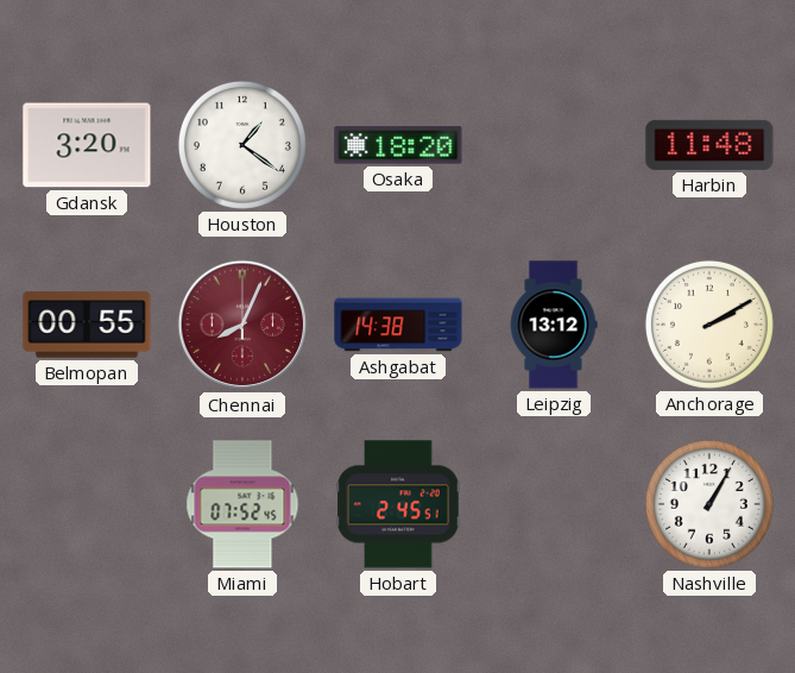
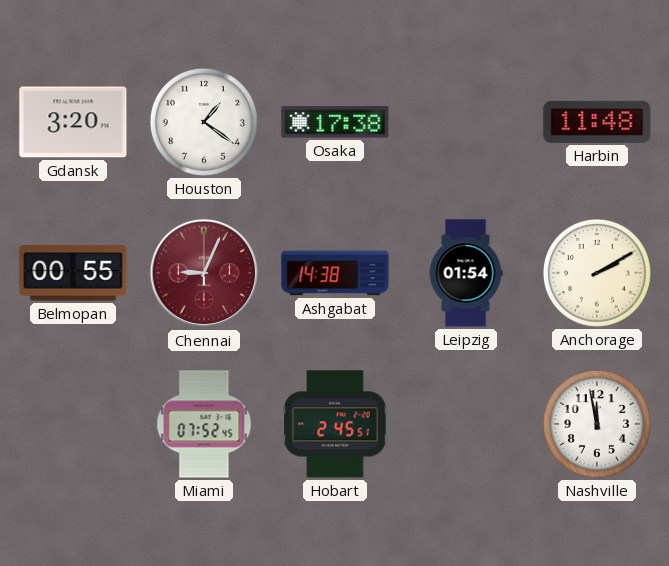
Osaka: 18:20 -> 17:38 (335, 122)
Chennai: 8:04 -> 9:04 (204, 273)
Leipzig: 13:12 -> 01:54 (466, 273)
Nashville: 1:05 -> 11:58 (597, 424)
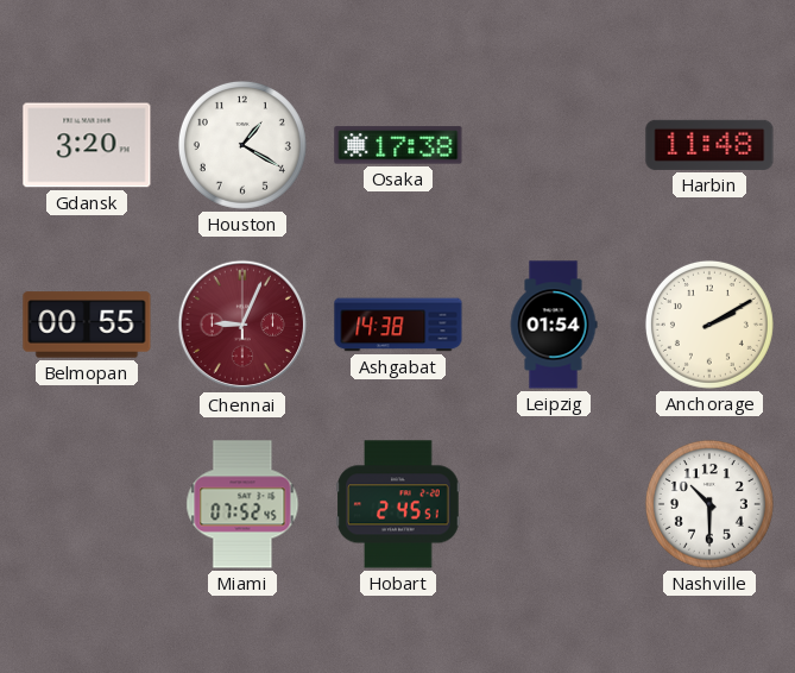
Houston: 1:21 -> 1:20 (242, 145)
Nashville: 11:58 -> 10:30 (709, 504)
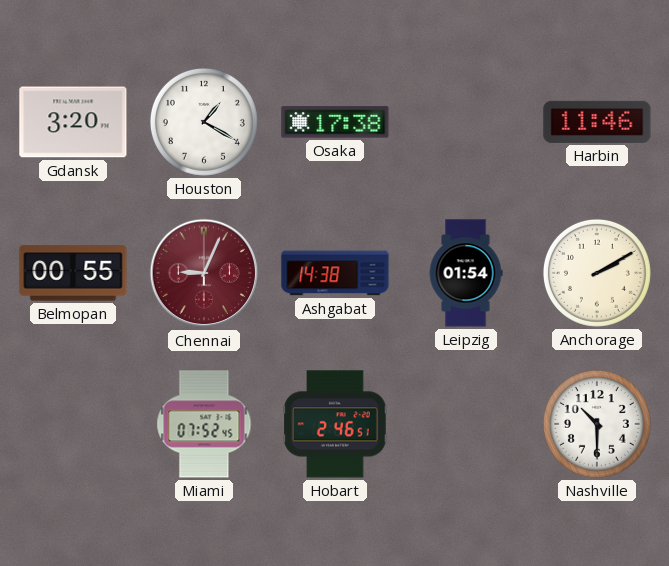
Harbin: 11:48 -> 11:46 (597, 122)
Hobart: 2:45 -> 2:46 (335, 424)
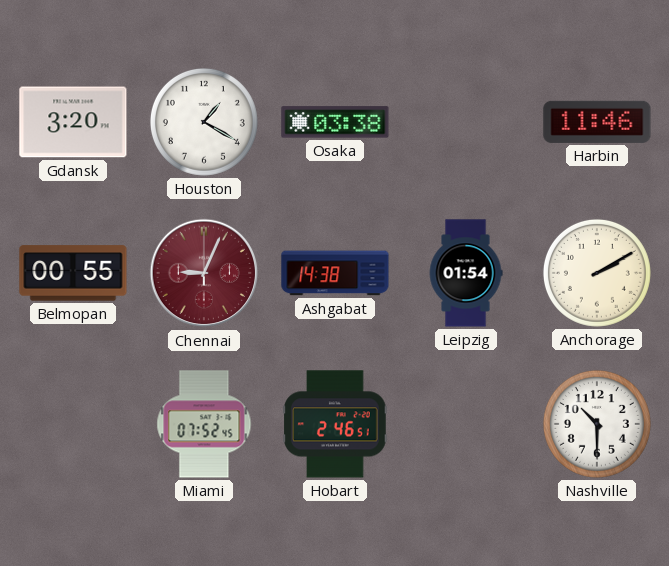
Osaka: 17:38 -> 03:38 (335, 122)
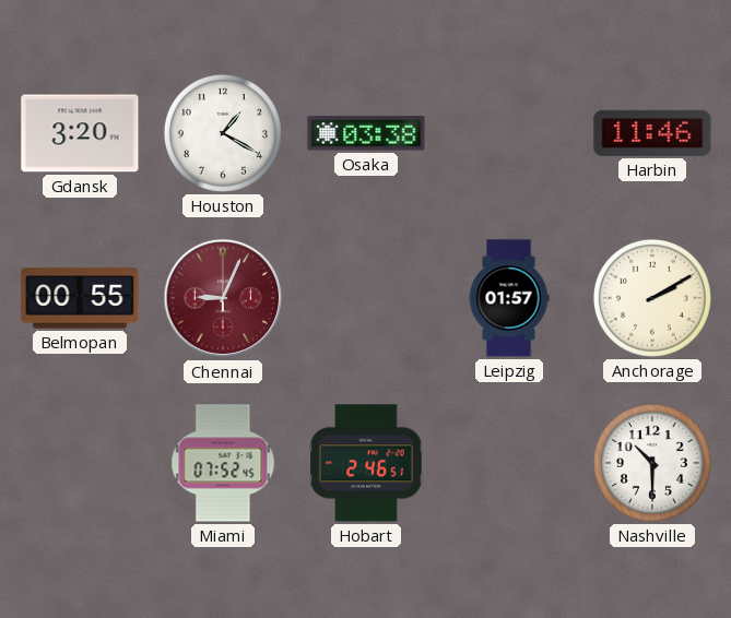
Ashgabat: 14:38 -> none (335, 273)
Leipzig: 01:54 -> 01:57 (509, 298)
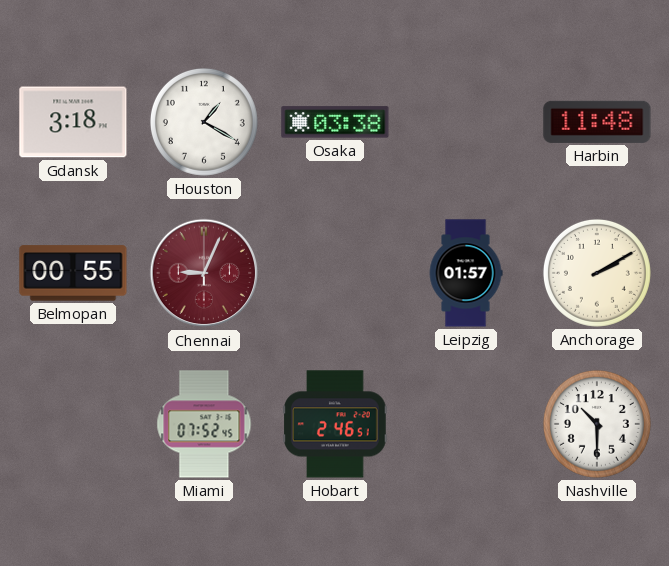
Gdansk: 3:20 -> 3:18 (73, 122)
Harbin: 11:46 -> 11:48 (597, 122)
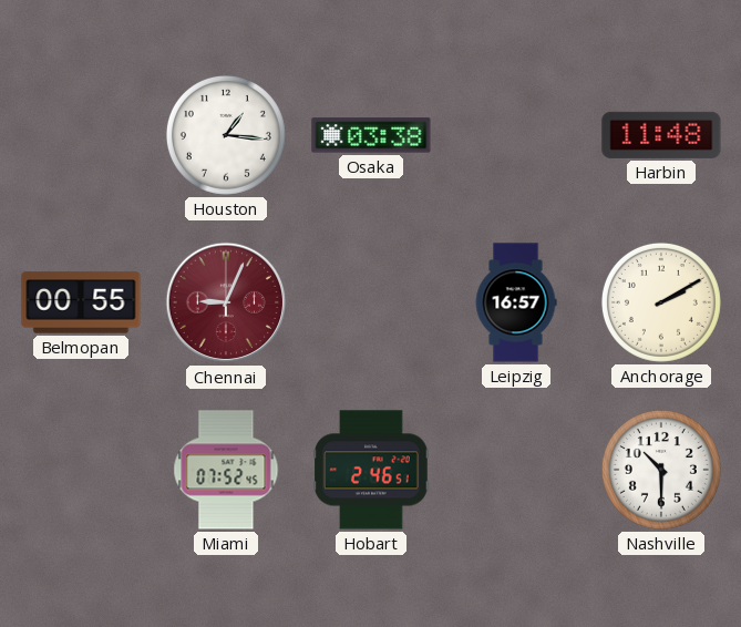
Gdansk: 3:18 -> none (73, 122)
Houston: 1:20 -> 1:16 (226, 135)
Leipzig: 01:57 -> 16:57 (516, 302)
